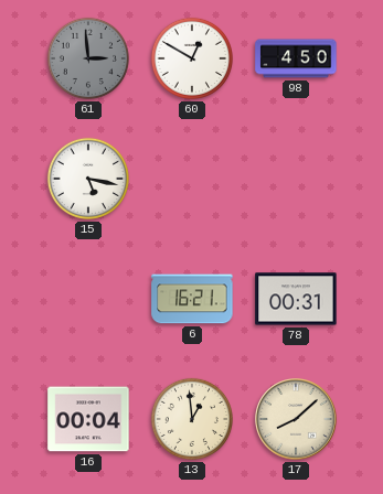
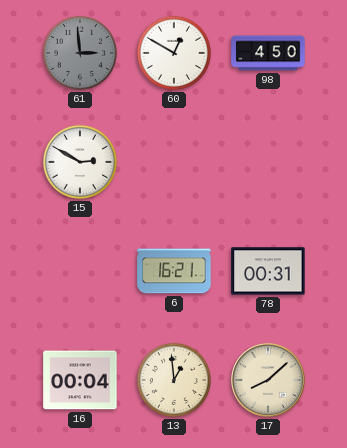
15: 5:17 -> 2:50 (80, 162)
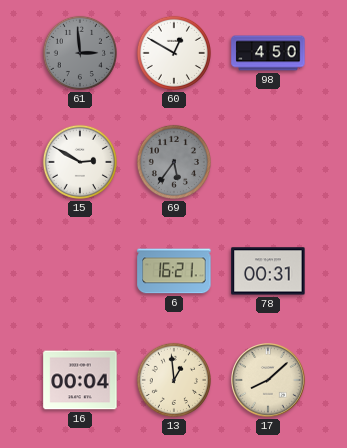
69: none -> 5:36 (174, 162)
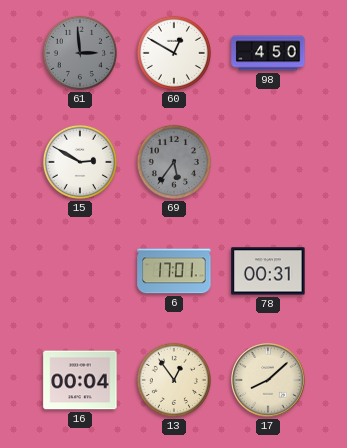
6: 16:21 -> 17:01 (174, 271)
13: 12:59 -> 12:54 (174, 380)
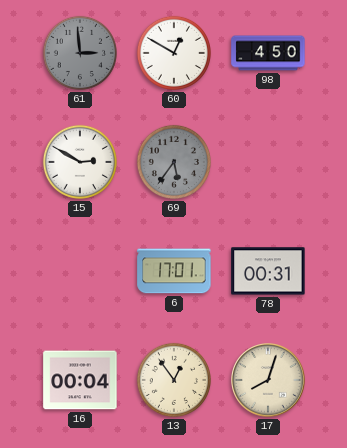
17: 8:08 -> 8:03 (268, 380)
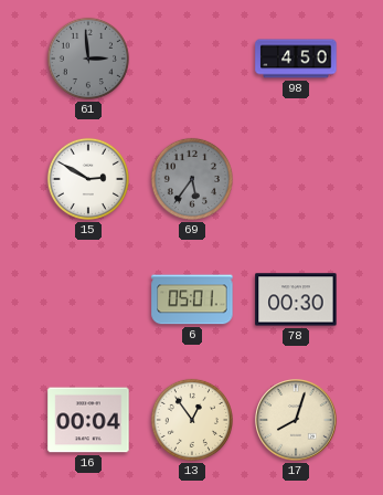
60: 12:50 -> none (174, 53)
6: 17:01 -> 05:01 (192, 299)
78: 00:31 -> 00:30 (296, 299)
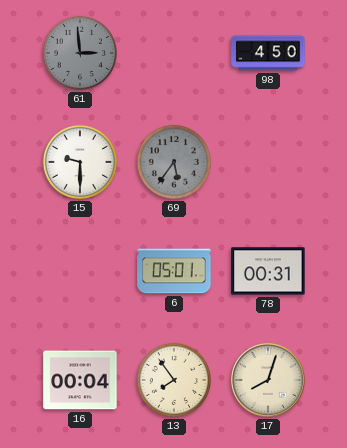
15: 2:50 -> 9:30 (80, 162)
78: 00:30 -> 00:31 (268, 271)
13: 12:54 -> 7:54 (174, 380)
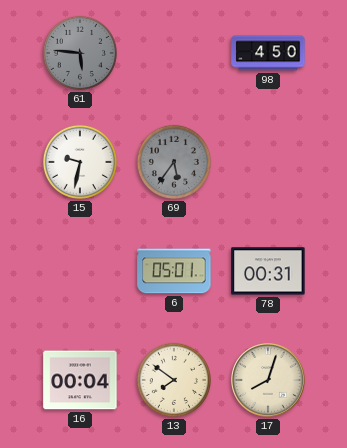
61: 2:59 -> 5:46 (80, 53)
15: 9:30 -> 9:32 (80, 162)
13: 7:54 -> 7:51 (174, 380)
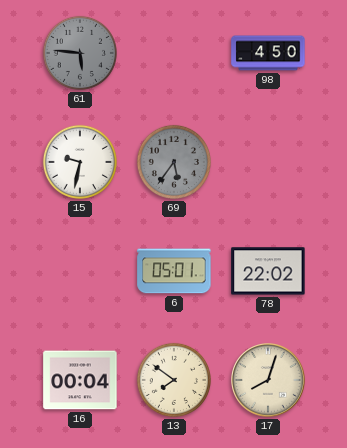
78: 00:31 -> 22:02 (268, 271)
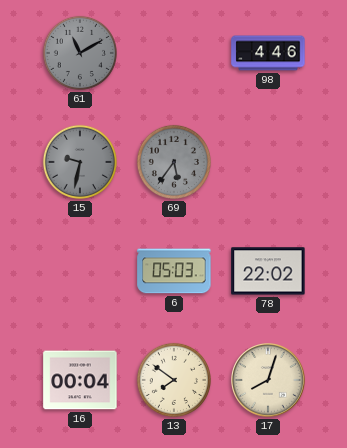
61: 5:46 -> 11:10 (80, 53)
98: 4:50 -> 4:46 (268, 53)
15 dial: white -> grey (80, 162)
6: 05:01 -> 05:03 (174, 271)
